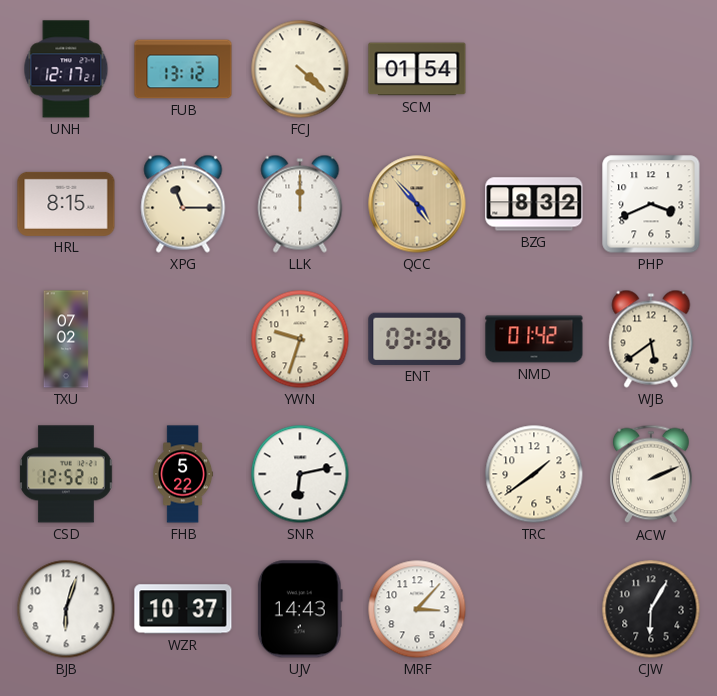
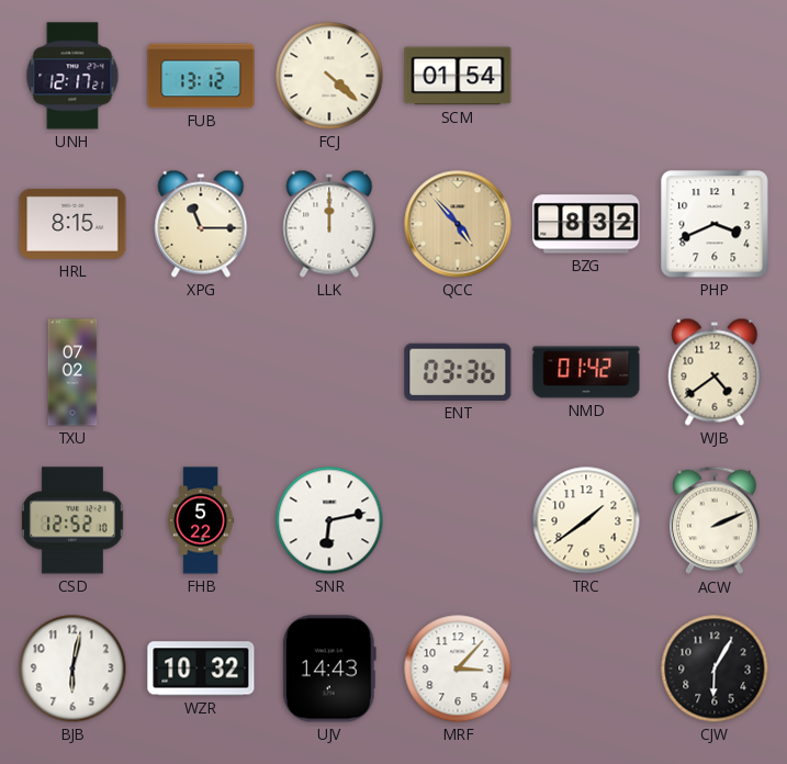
YWN: 9:33 -> none (300, 339)
WJB: 5:39 -> 4:39 (715, 372)
BJB: 6:03 -> 6:02 (72, 668)
WZR: 10:37 -> 10:32 (201, 668)
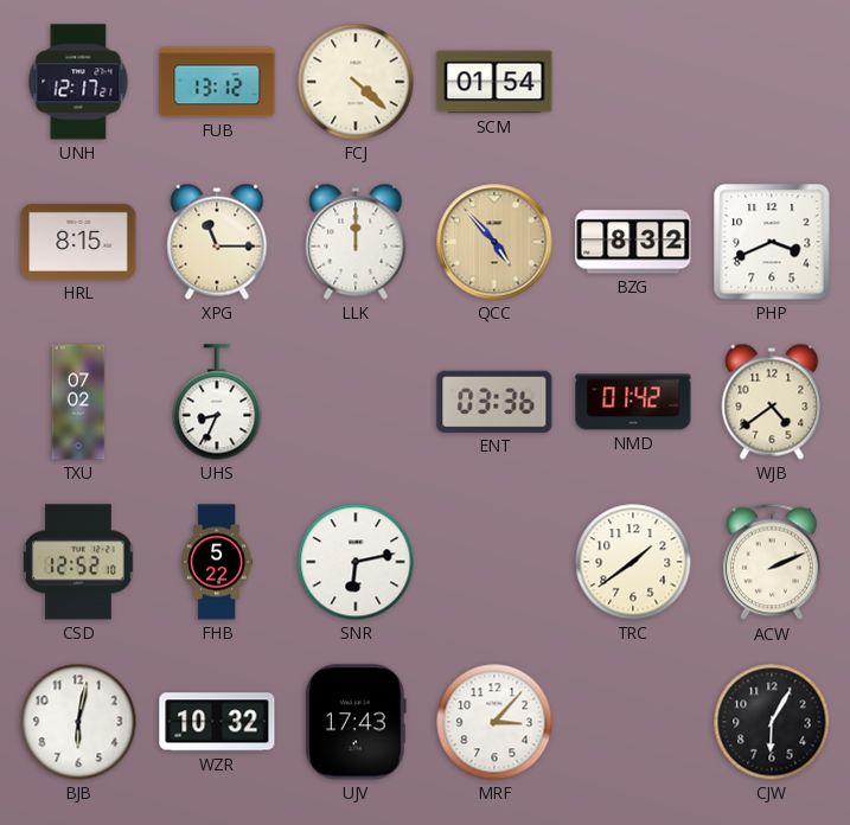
UHS: none -> 8:34 (217, 402)
UJV: 14:43 -> 17:43 (356, 722)
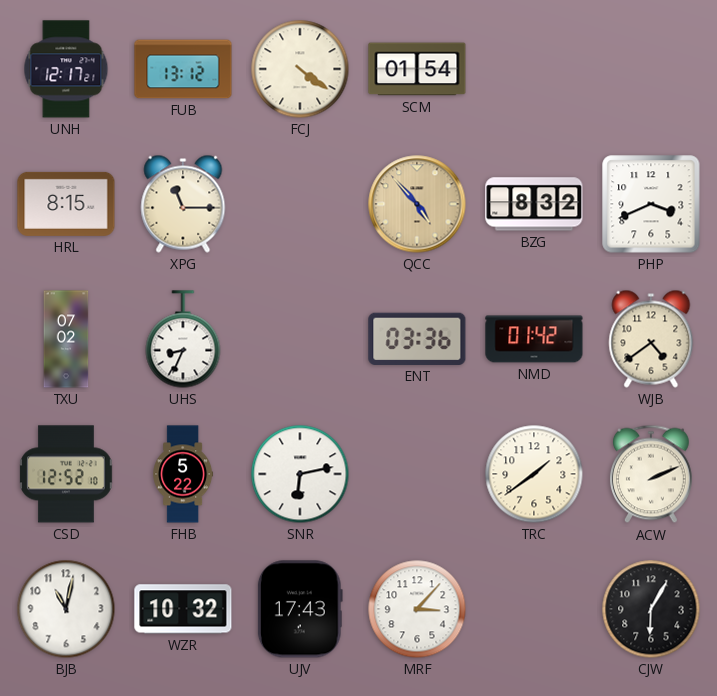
FCJ: 4:22 -> 4:21 (300, 69)
LLK: 12:00 -> none (356, 242)
BJB: 6:02 -> 11:02 (66, 609)
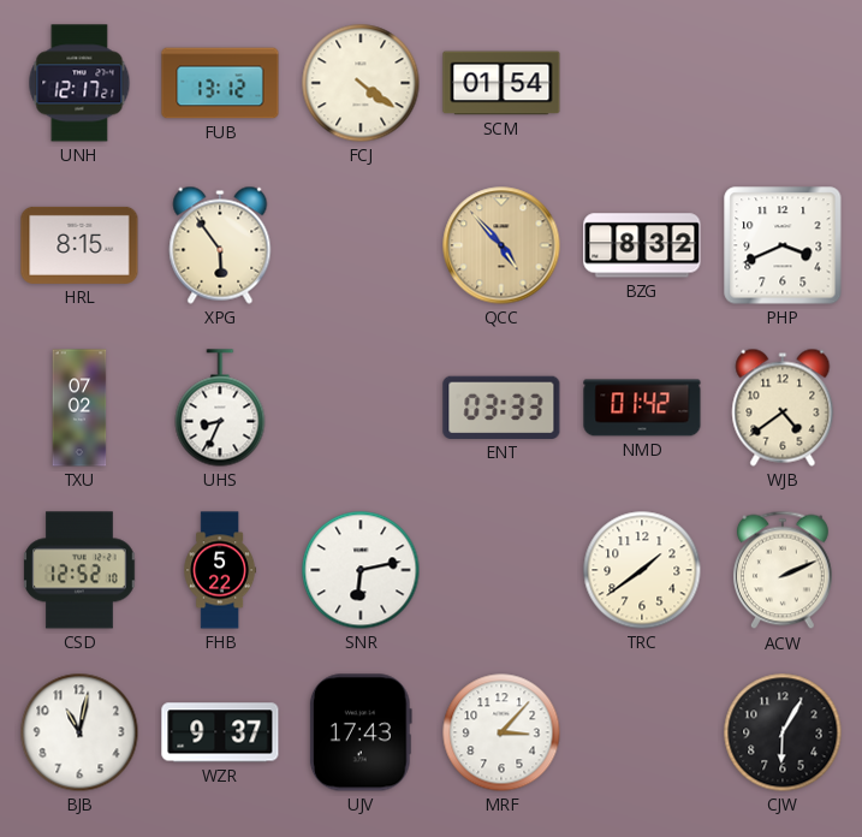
XPG: 11:15 -> 5:54 (220, 245)
ENT: 03:36 -> 03:33 (501, 408)
WZR: 10:32 -> 9:37 (220, 732)
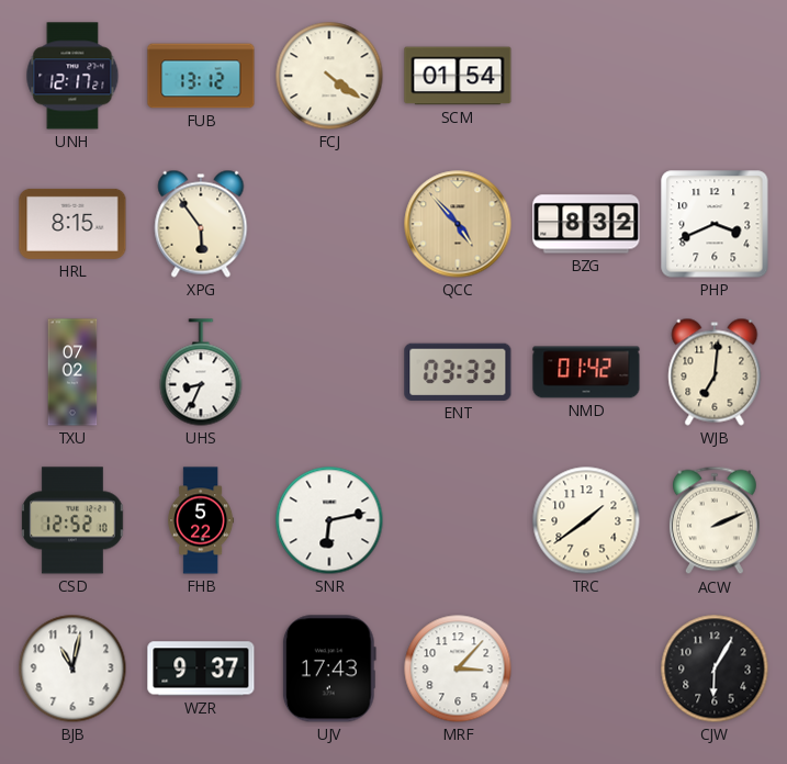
WJB: 4:39 -> 7:01 (715, 372)
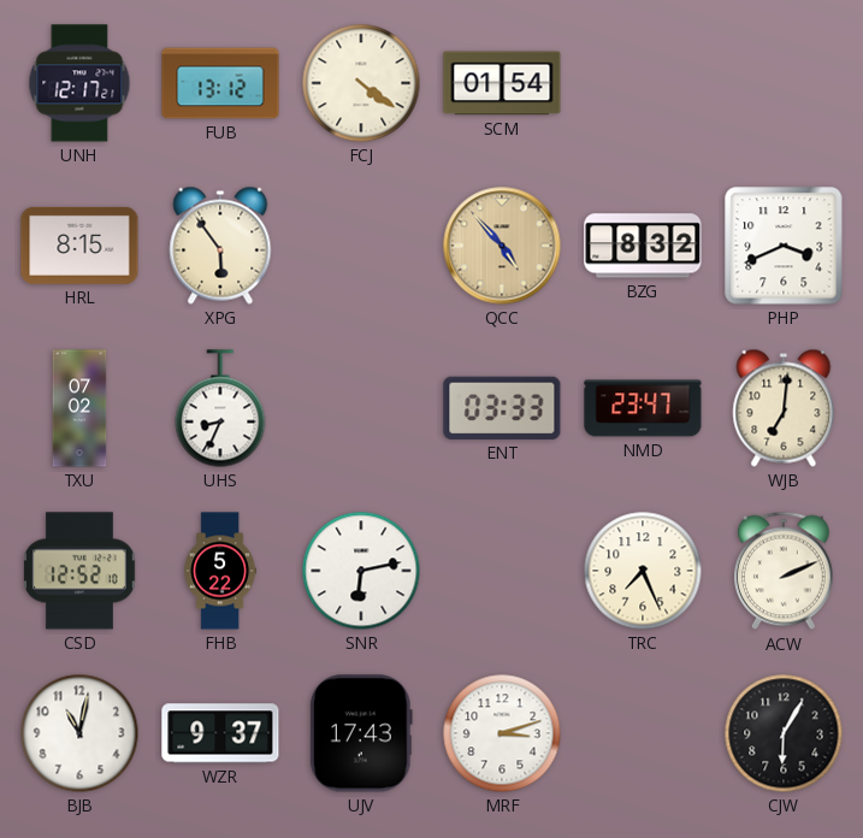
NMD: 01:42 -> 23:47 (643, 408)
TRC: 1:39 -> 7:26 (643, 571)
MRF: 3:07 -> 3:12 (502, 733)
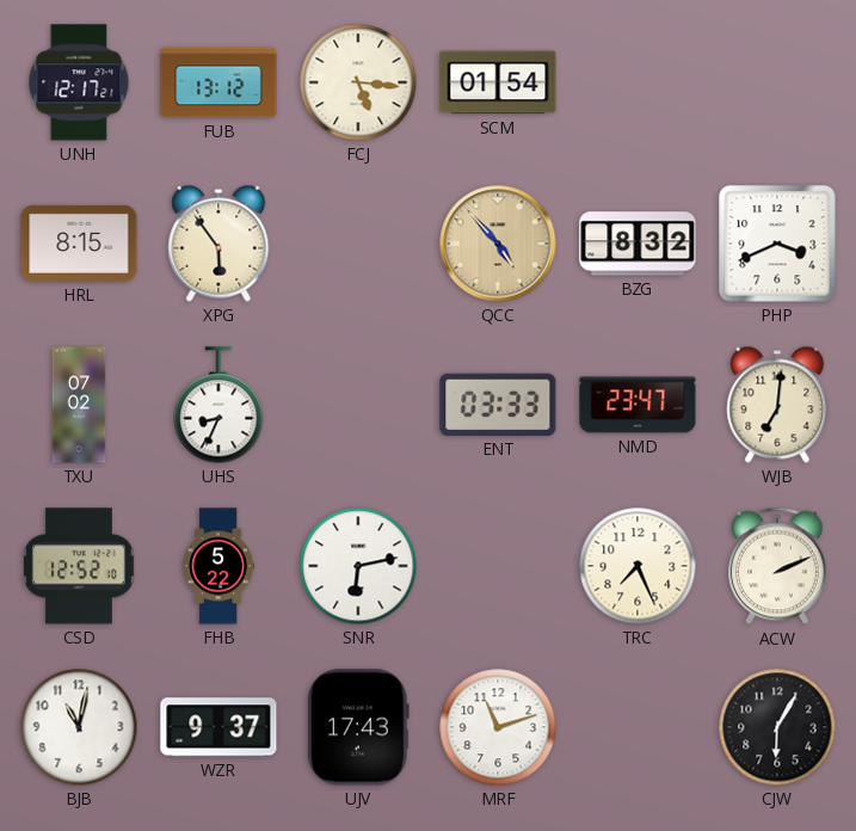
FCJ: 4:21 -> 5:16 (358, 82)
MRF: 3:12 -> 11:12 (498, 727)
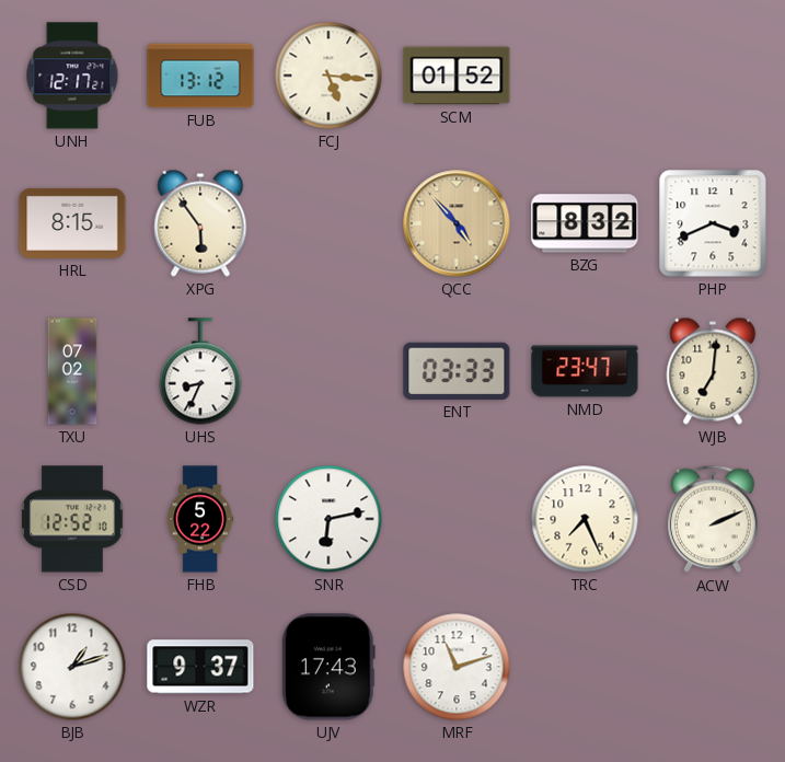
SCM: 01:54 -> 01:52 (457, 76)
BJB: 11:02 -> 1:12 (72, 667)
CJW: 6:05 -> none (777, 727)
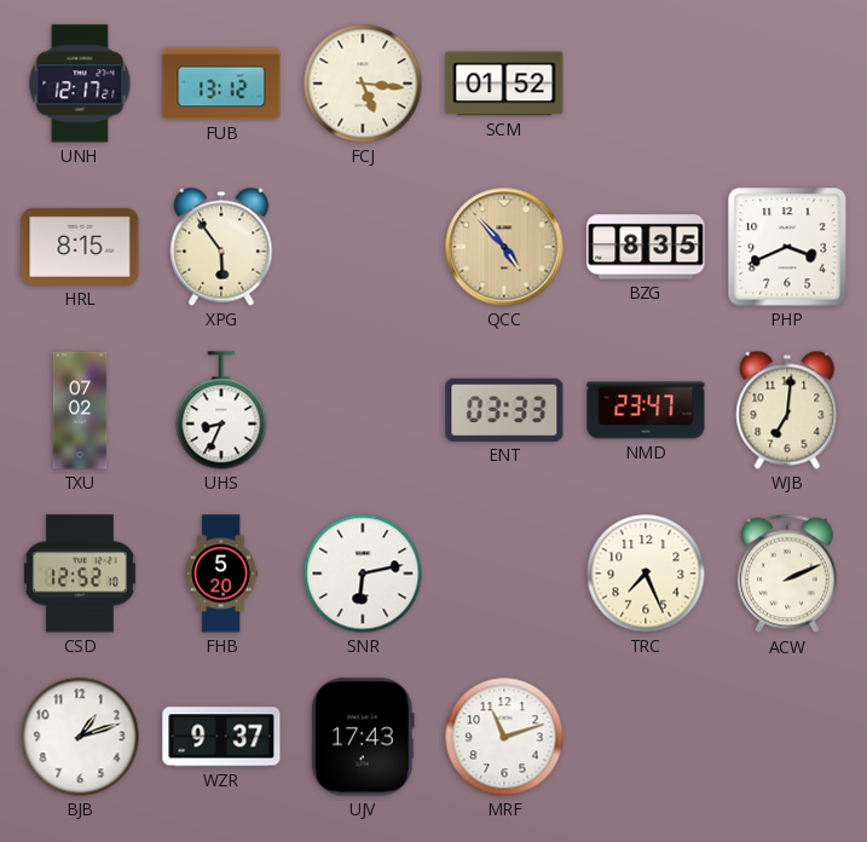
BZG: 8:32 -> 8:35 (646, 247)
FHB: 5:22 -> 5:20 (221, 573)
